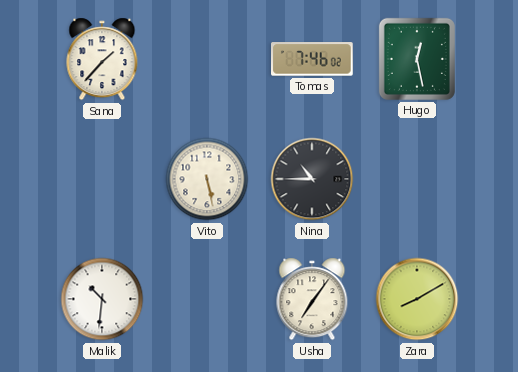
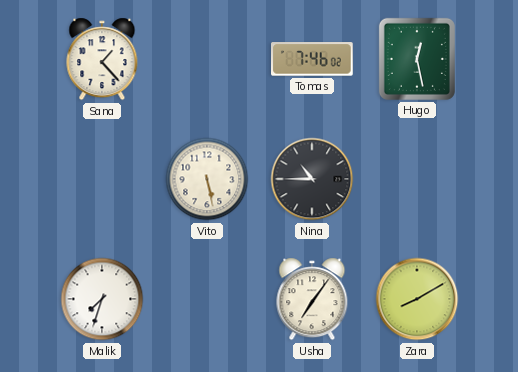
Sana: 1:37 -> 1:23 (102, 59)
Malik: 10:31 -> 7:33 (102, 299)
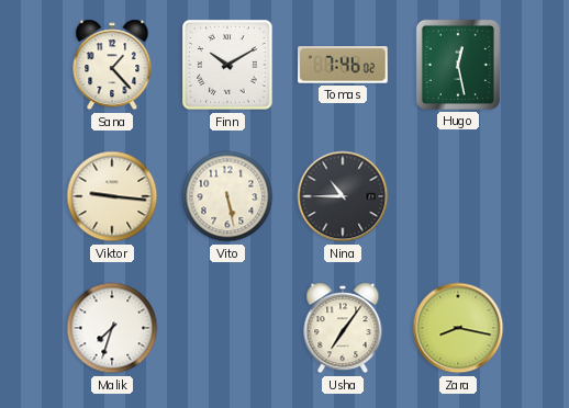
Finn: none -> 10:10 (227, 65)
Viktor: none -> 9:16 (112, 196)
Zara: 8:10 -> 8:17 (458, 328)
